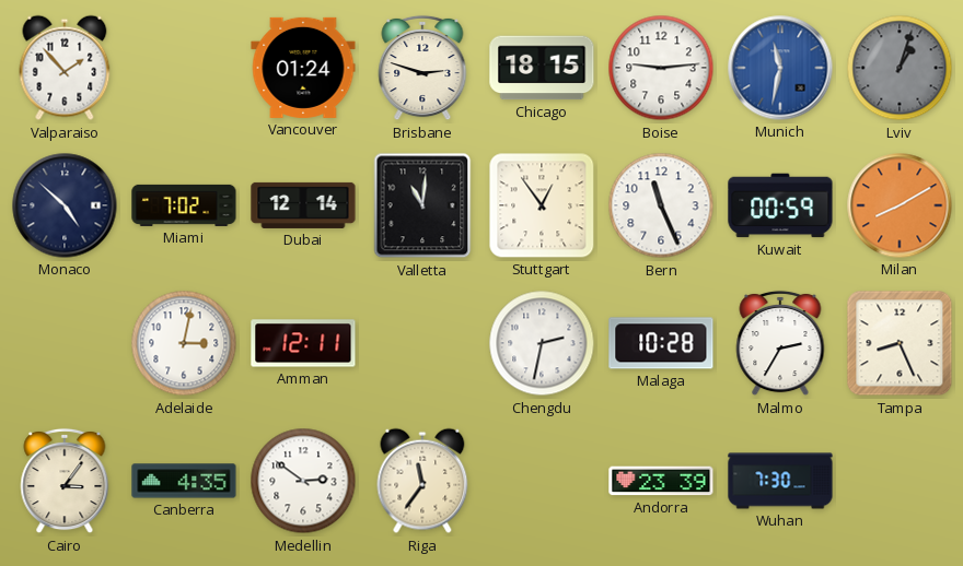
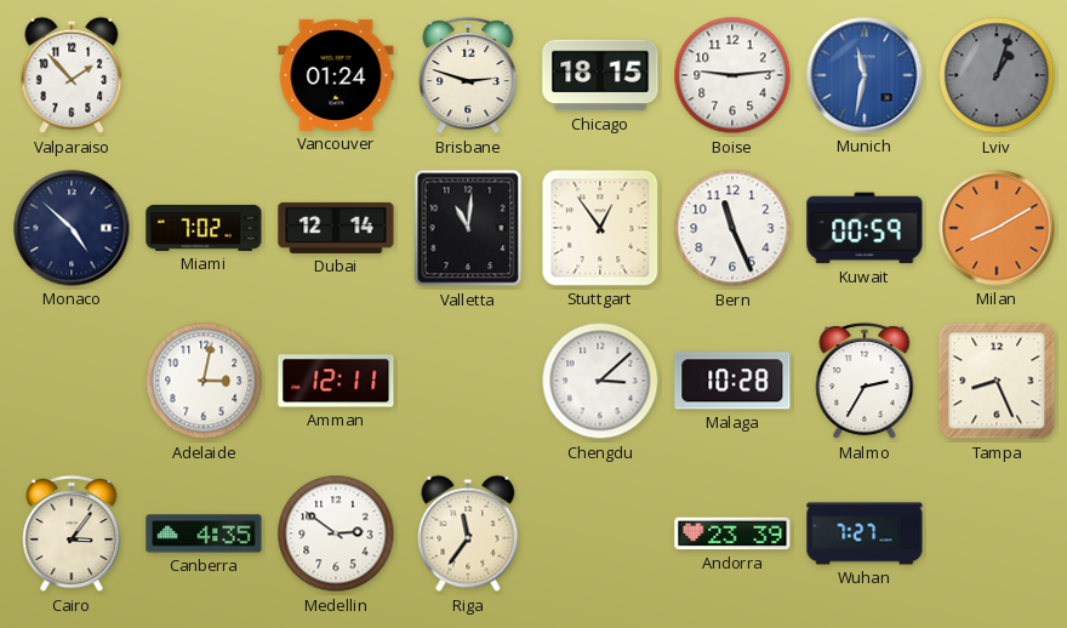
Chengdu: 2:32 -> 3:08 (600, 381)
Wuhan: 7:30 -> 7:27 (865, 533)
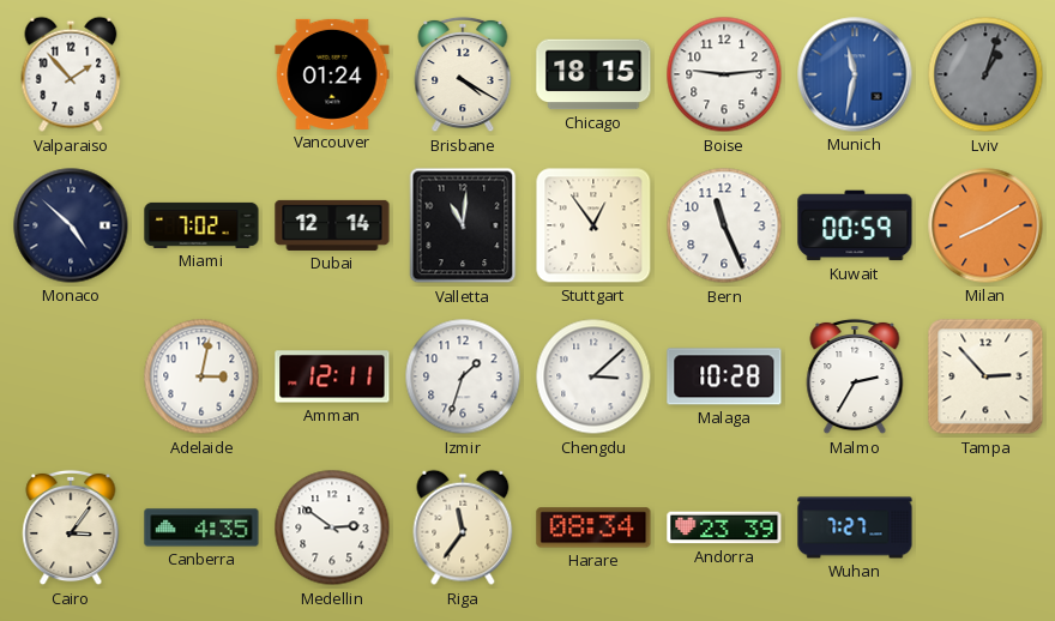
Brisbane: 2:48 -> 4:20 (463, 74)
Izmir: none -> 1:33 (463, 376)
Tampa: 8:26 -> 2:53 (985, 376)
Harare: none -> 08:34 (593, 527)
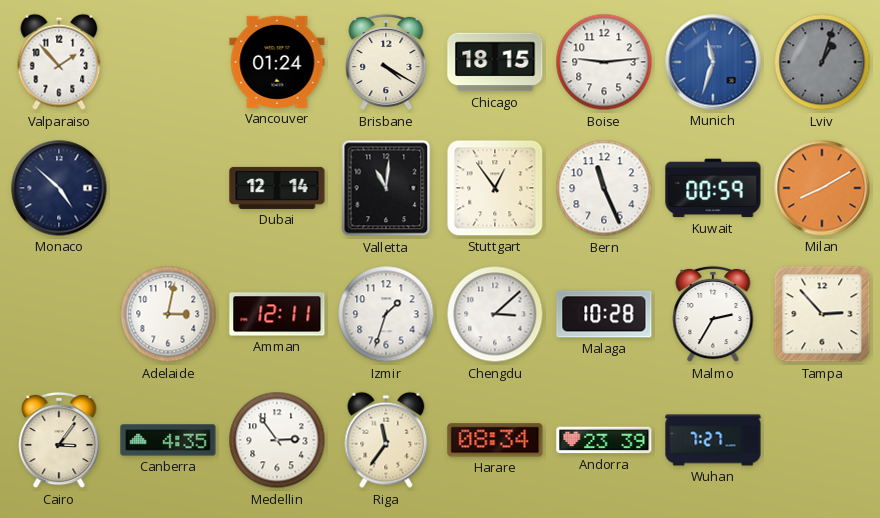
Munich: 11:32 -> 11:33 (713, 62)
Miami: 7:02 -> none (201, 225)
Medellin: 2:51 -> 2:54 (277, 440)
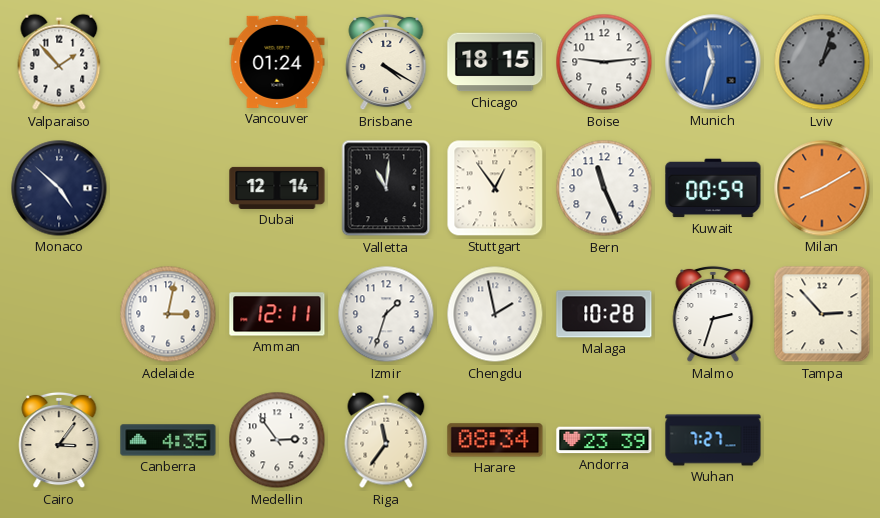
Chengdu: 3:08 -> 1:58 (495, 314)
Malmo: 2:35 -> 2:33 (713, 314)
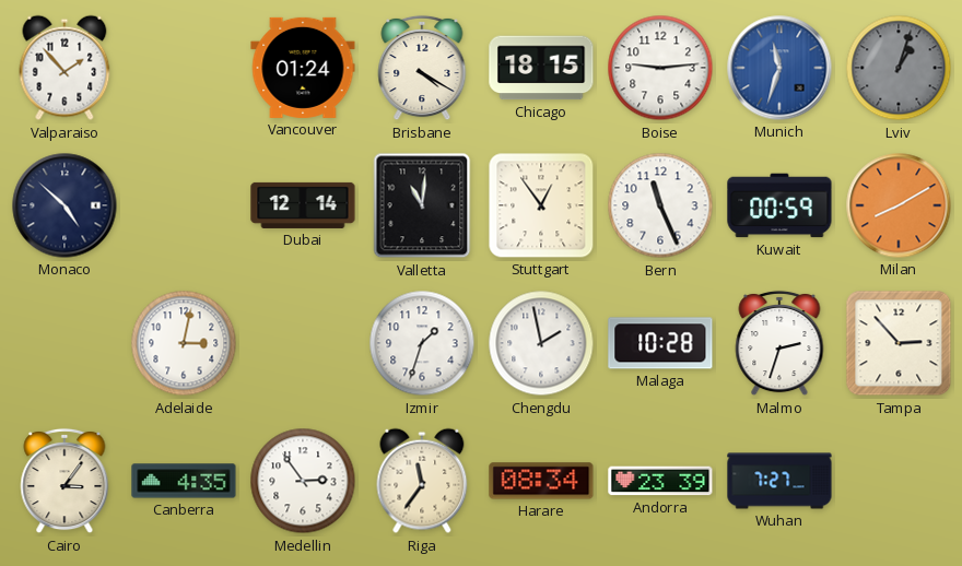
Amman: 12:11 -> none (277, 314)
